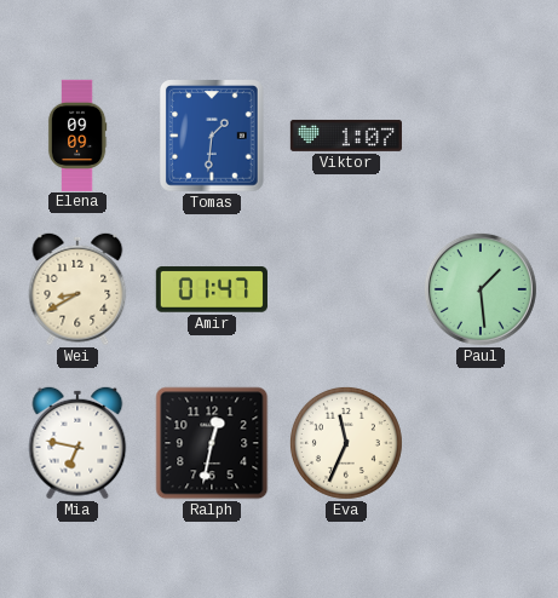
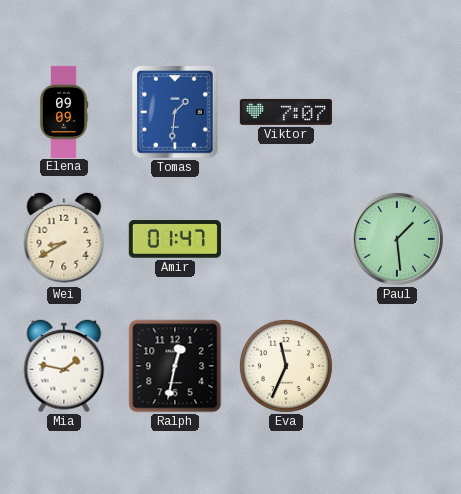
Viktor: 1:07 -> 7:07 (285, 112)
Mia: 6:47 -> 1:47 (64, 366)
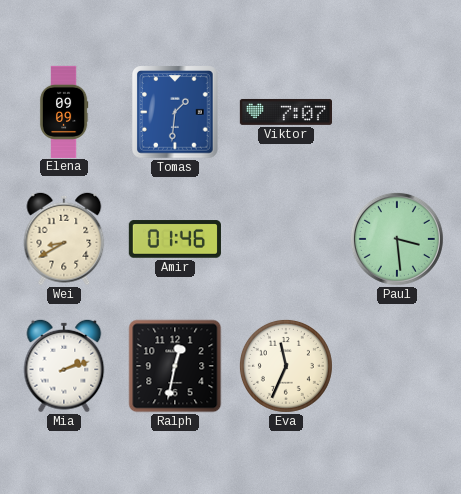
Amir: 01:47 -> 01:46 (174, 239)
Paul: 1:29 -> 3:29 (397, 239)
Mia: 1:47 -> 2:12 (64, 366)
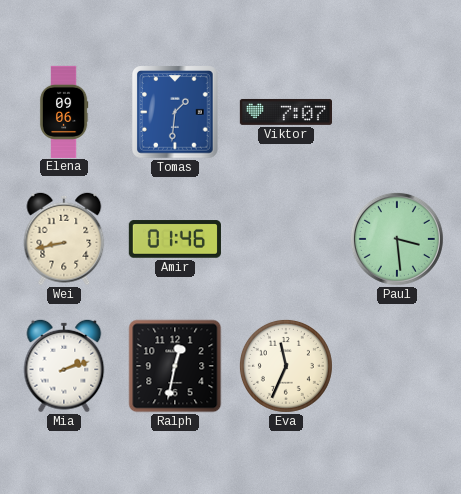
Elena: 09:09 -> 09:06 (64, 111)
Wei: 8:40 -> 8:43 (64, 239)
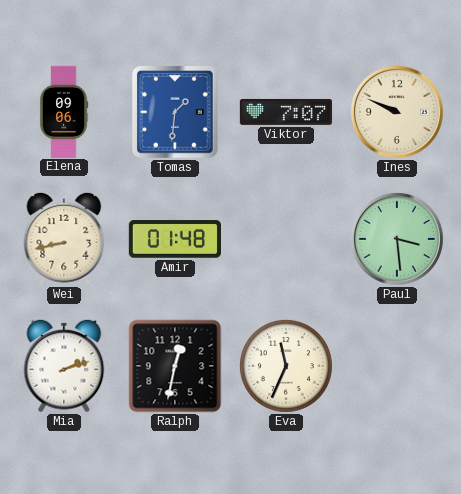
Ines: none -> 9:49 (397, 112)
Amir: 01:46 -> 01:48 (174, 239)
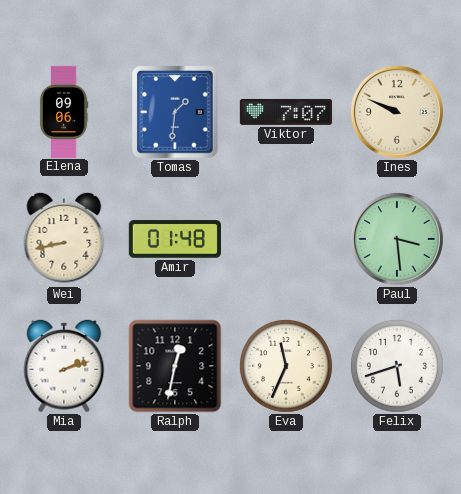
Felix: none -> 5:42 (397, 366)
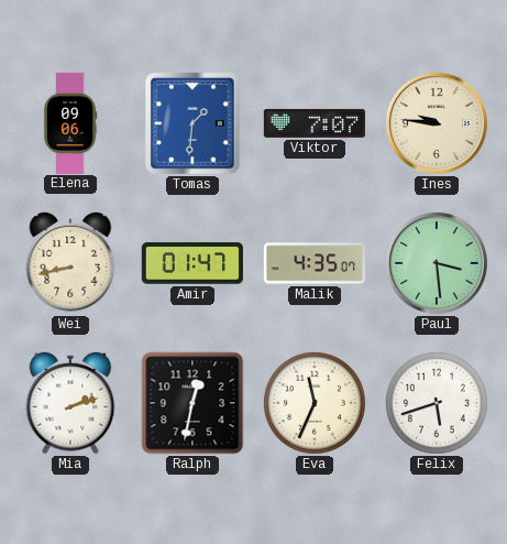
Ines: 9:49 -> 9:46 (437, 123)
Amir: 01:48 -> 01:47 (191, 263)
Malik: none -> 4:35 (313, 263)
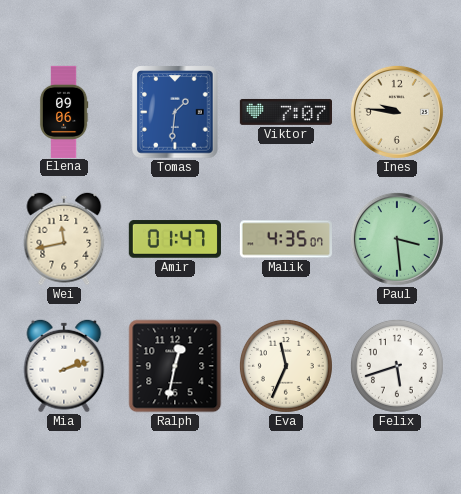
Wei: 8:43 -> 11:43 (64, 239)
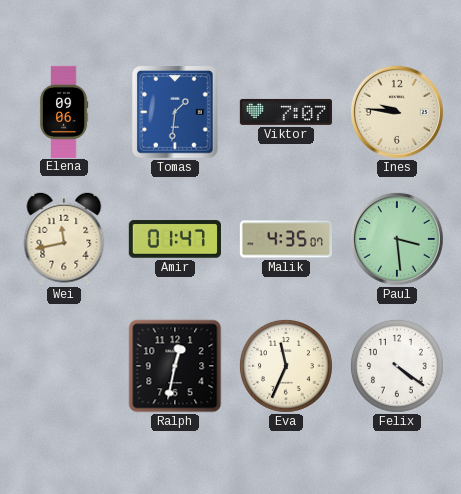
Mia: 2:12 -> none (64, 366)
Felix: 5:42 -> 4:21 (397, 366)
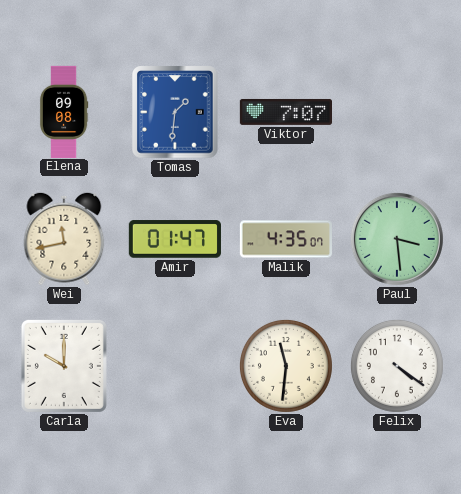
Elena: 09:06 -> 09:08 (64, 111)
Ines: 9:46 -> none (397, 112)
Carla: none -> 10:00 (64, 366)
Ralph: 12:32 -> none (175, 366)
Eva: 11:34 -> 11:31 (286, 366)
